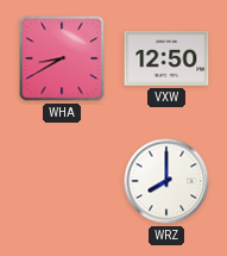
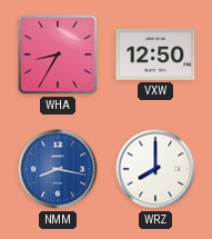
WHA: 8:40 -> 8:35 (58, 54)
NMM: none -> 8:17 (58, 169)
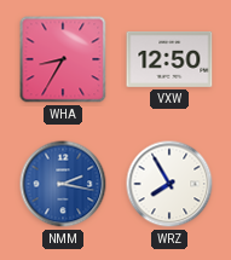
NMM: 8:17 -> 2:17 (63, 184)
WRZ: 8:00 -> 7:55 (169, 184)
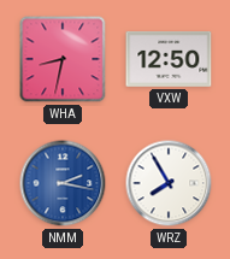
WHA: 8:35 -> 8:32 (63, 59)
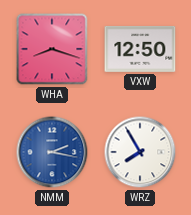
WHA: 8:32 -> 8:18 (52, 49)
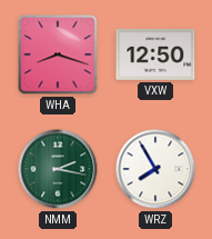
NMM dial: blue -> green (58, 169)
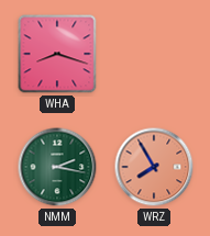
VXW: 12:50 -> none (155, 54)
WRZ dial: white -> salmon (154, 167)
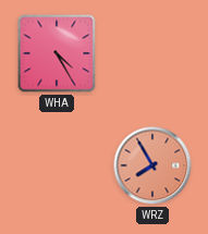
WHA: 8:18 -> 4:25 (57, 53)
NMM: 2:17 -> none (57, 167)
